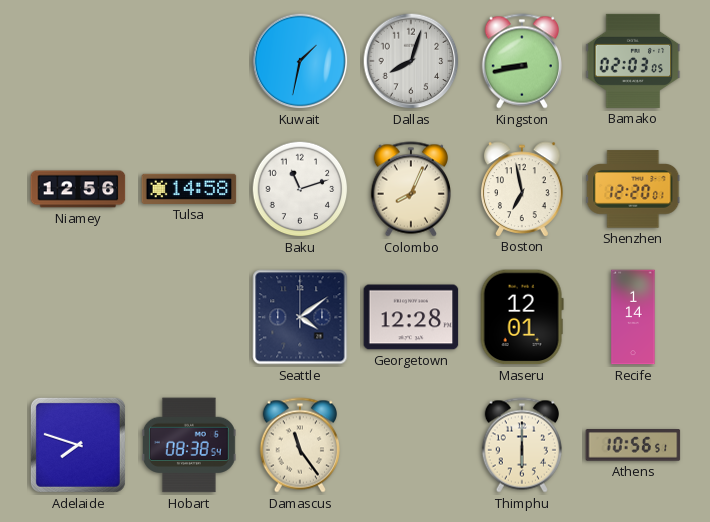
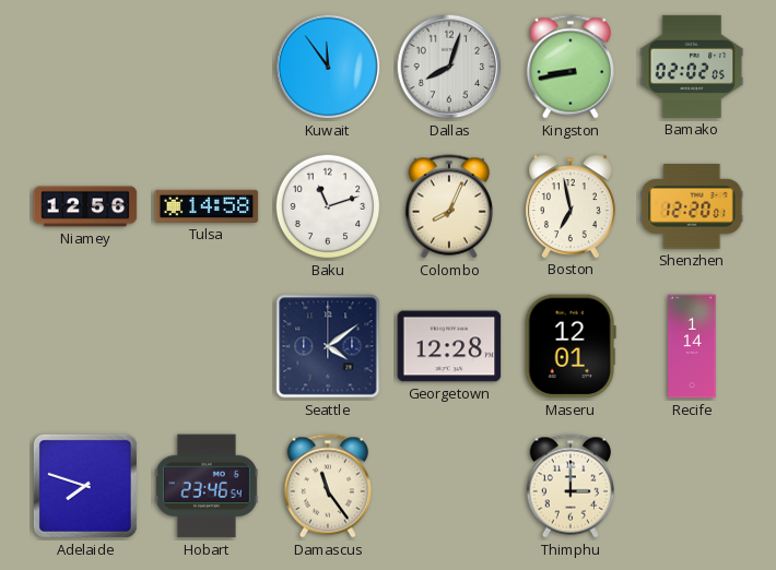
Kuwait: 1:32 -> 11:54 (328, 67)
Bamako: 02:03 -> 02:02 (692, 67)
Hobart: 08:38 -> 23:46 (207, 486)
Thimphu: 6:00 -> 3:00 (571, 486)
Athens: 10:56 -> none (633, 445)
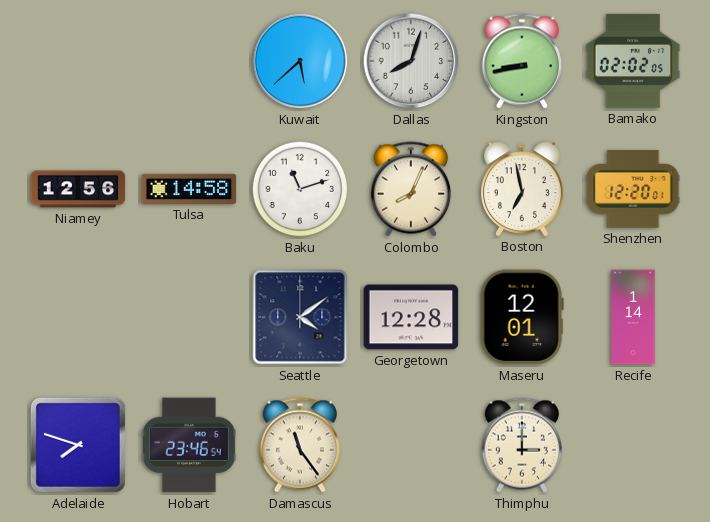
Kuwait: 11:54 -> 5:38 (300, 61)
